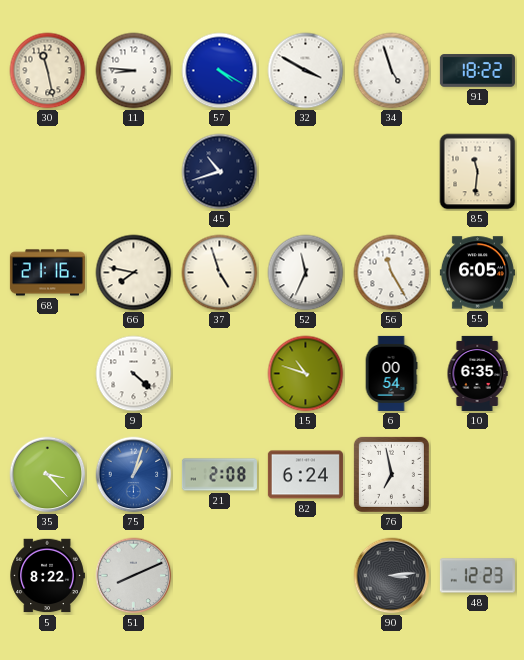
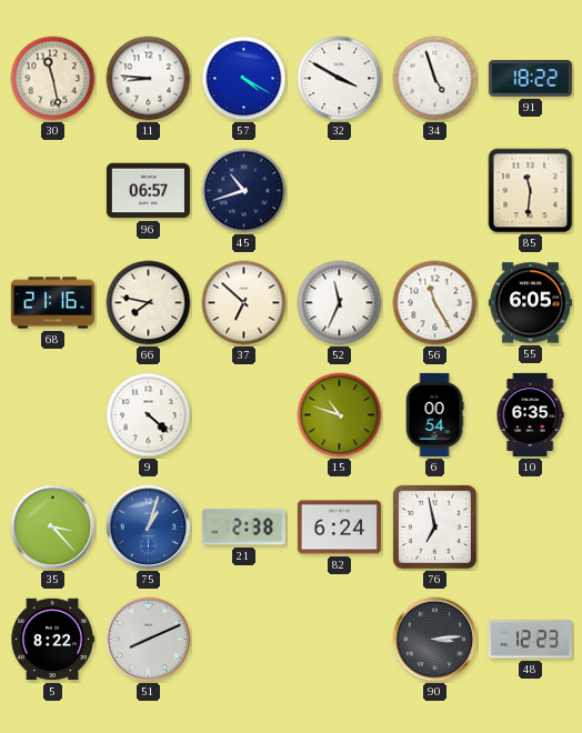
96: none -> 06:57 (148, 191)
37: 4:57 -> 6:52 (244, 303)
21: 2:08 -> 2:38 (243, 528)
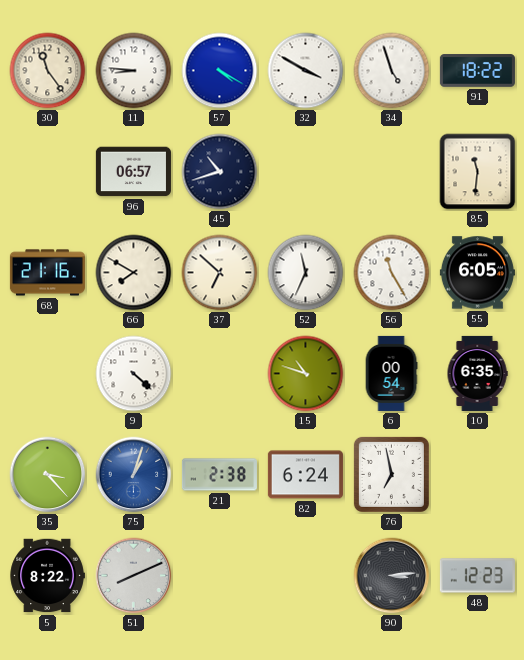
30: 11:28 -> 11:24 (48, 71)
66: 7:47 -> 7:50 (134, 273)
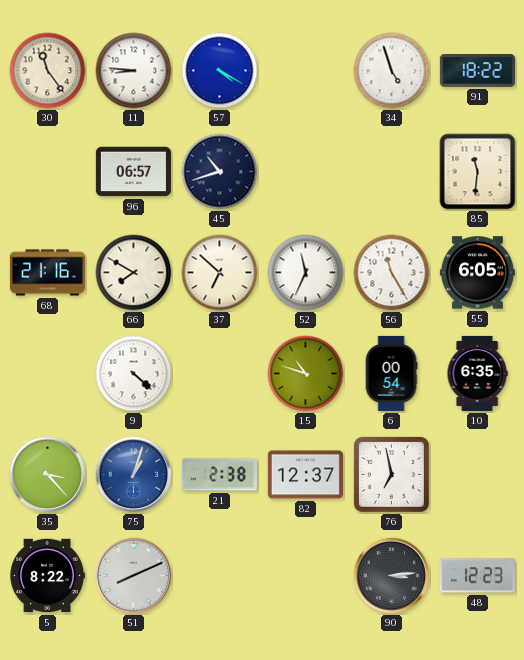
32: 3:50 -> none (306, 71)
82: 6:24 -> 12:37 (305, 475)
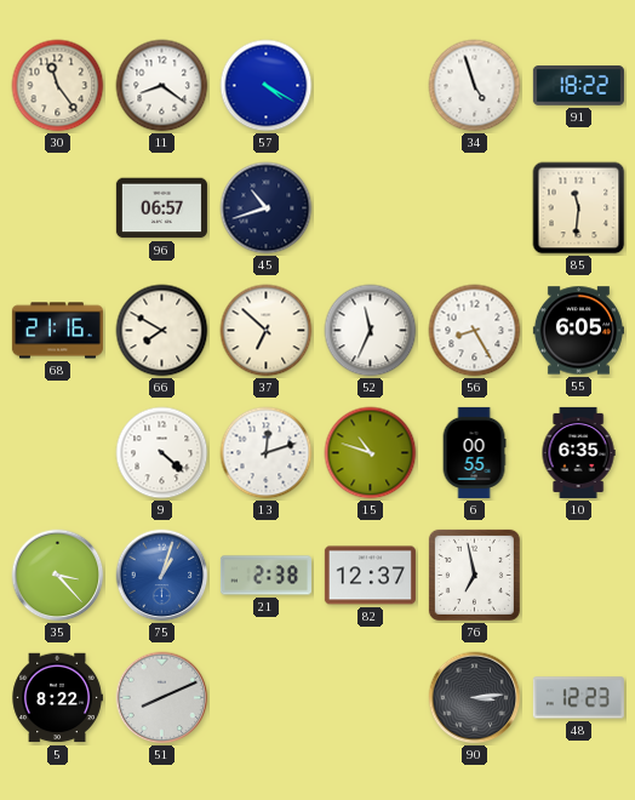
11: 8:46 -> 8:21 (162, 86)
56: 11:25 -> 8:25 (475, 331)
13: none -> 12:12 (267, 453)
6: 00:54 -> 00:55 (474, 452)
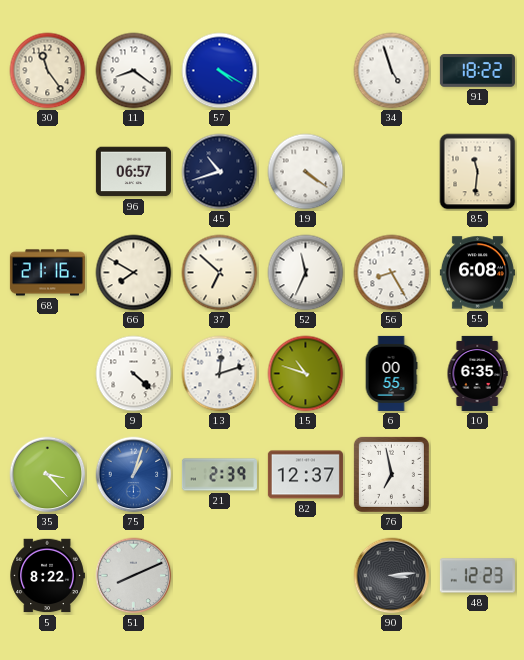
19: none -> 4:21 (306, 172)
55: 6:05 -> 6:08 (477, 273)
21: 2:38 -> 2:39 (219, 475)
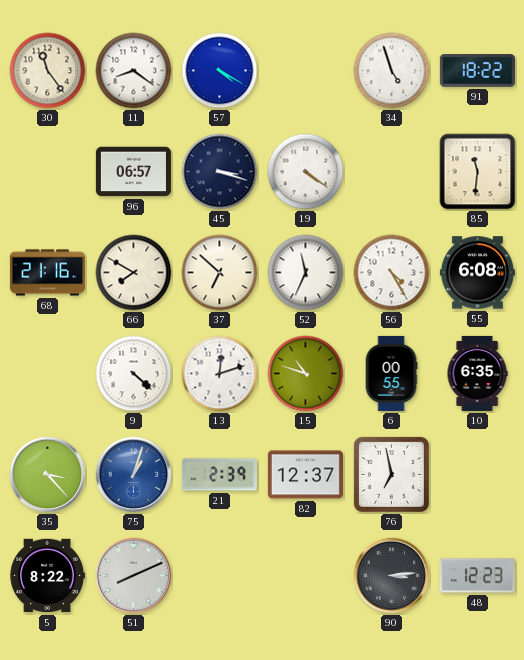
45: 10:42 -> 3:18 (220, 172)
56: 8:25 -> 4:25 (392, 273)
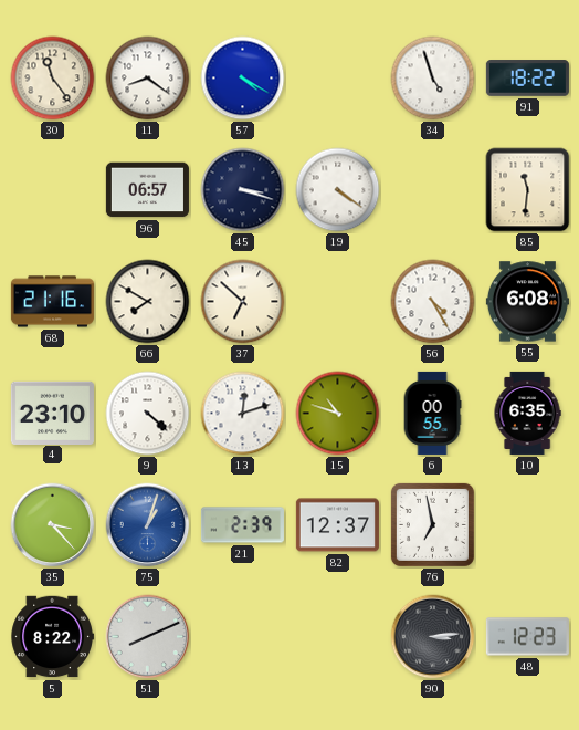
52: 11:34 -> none (306, 273)
4: none -> 23:10 (52, 413)
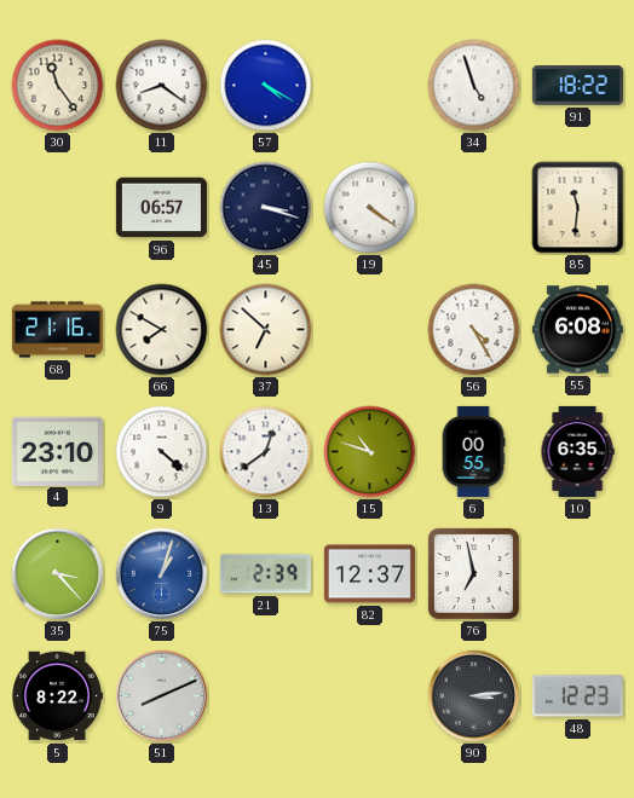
13: 12:12 -> 12:39 (266, 452)
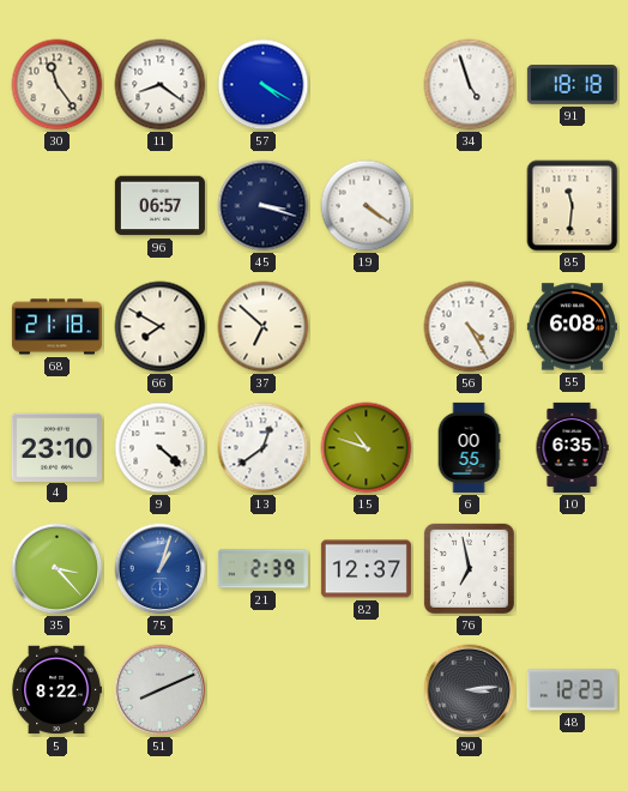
91: 18:22 -> 18:18 (572, 85)
68: 21:16 -> 21:18 (56, 327)
